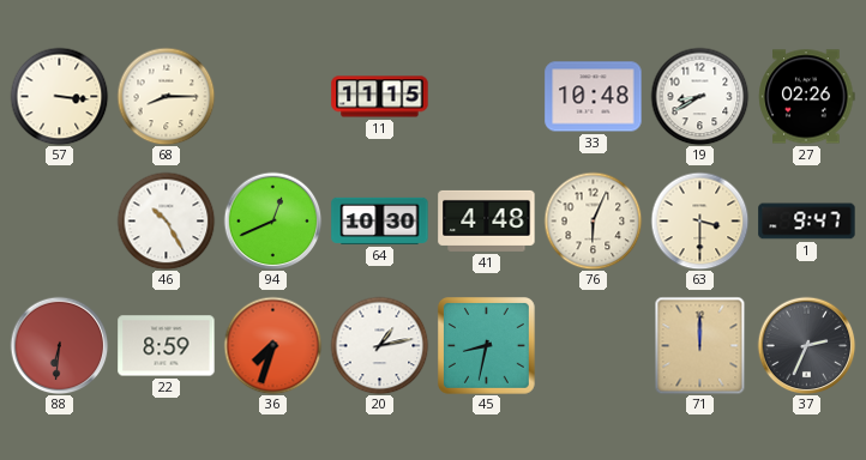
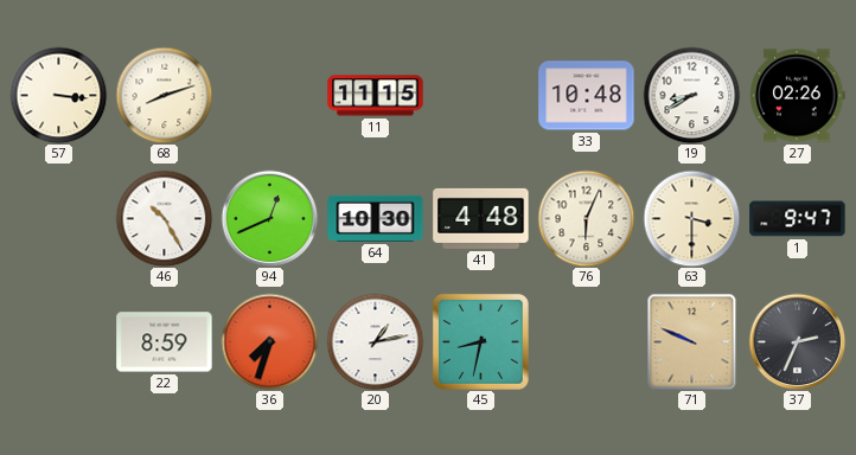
68: 8:15 -> 8:12 (164, 95)
88: 6:31 -> none (59, 345)
71: 12:00 -> 9:49 (692, 341)
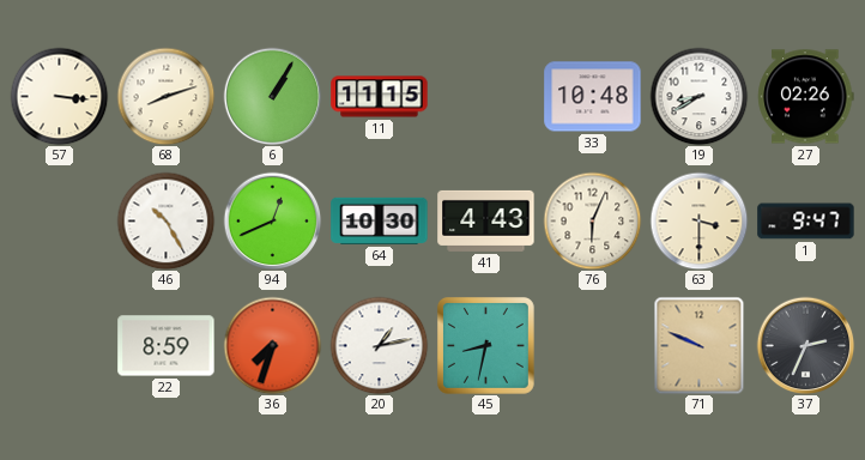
6: none -> 1:05 (272, 96)
41: 4:48 -> 4:43 (486, 220)
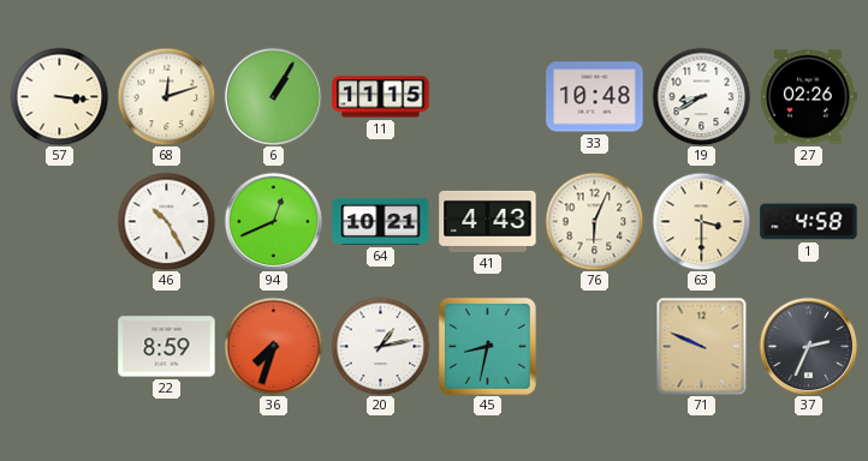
68: 8:12 -> 12:12 (166, 96)
64: 10:30 -> 10:21 (381, 221)
1: 9:47 -> 4:58 (809, 222)
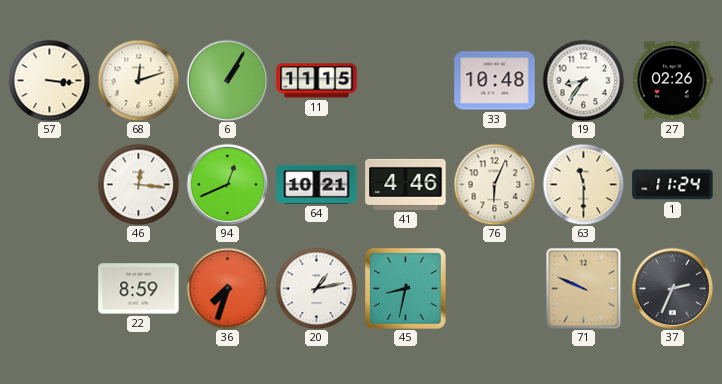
19: 8:40 -> 8:36 (583, 80)
46: 10:25 -> 12:16 (138, 184)
41: 4:43 -> 4:46 (406, 184)
63: 3:30 -> 11:30 (583, 184)
1: 4:58 -> 11:24 (673, 185)
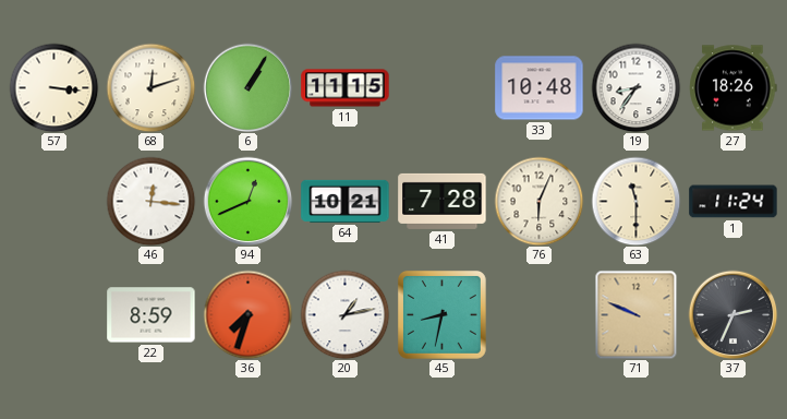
27: 02:26 -> 18:26 (734, 88)
41: 4:46 -> 7:28 (443, 201)
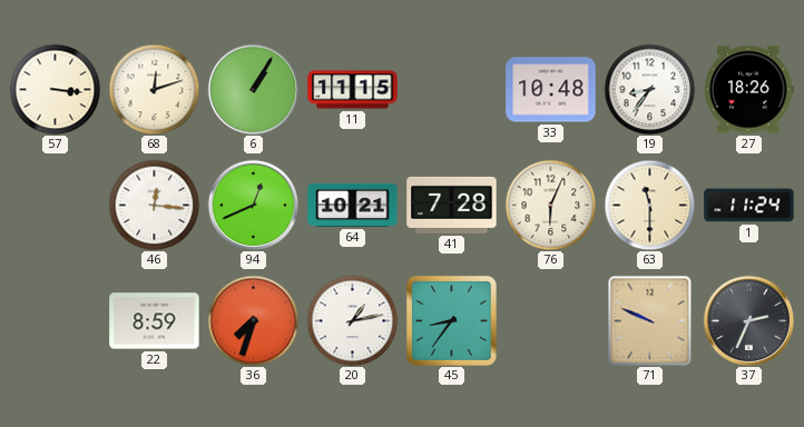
45: 8:32 -> 8:36 (451, 320)
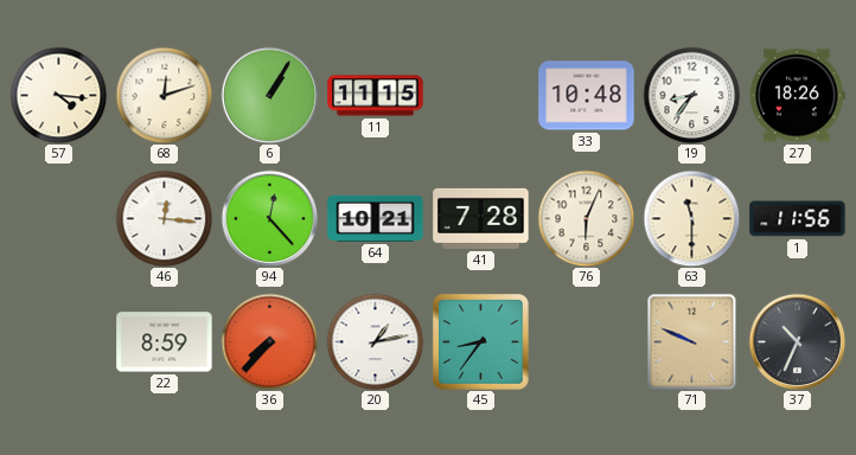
57: 3:16 -> 4:16 (58, 95)
94: 12:41 -> 12:23 (269, 218)
1: 11:24 -> 11:56 (798, 219)
36: 7:33 -> 7:37 (269, 341)
37: 2:34 -> 10:34 (797, 341)
